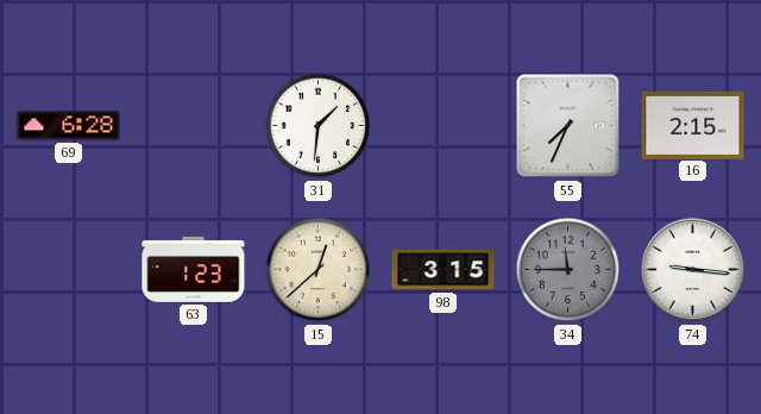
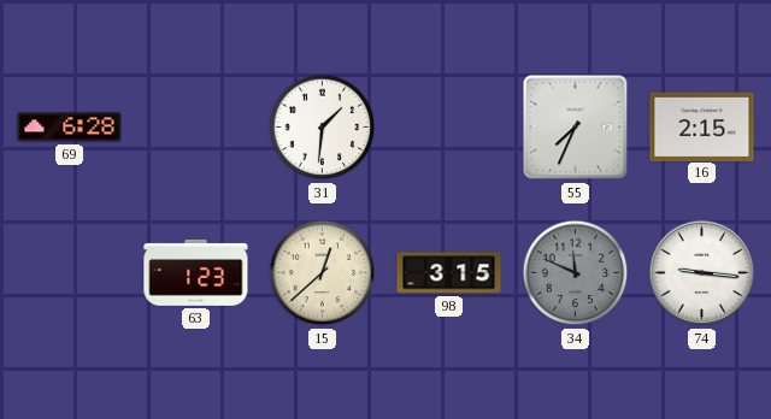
34: 11:45 -> 11:49 (576, 273)
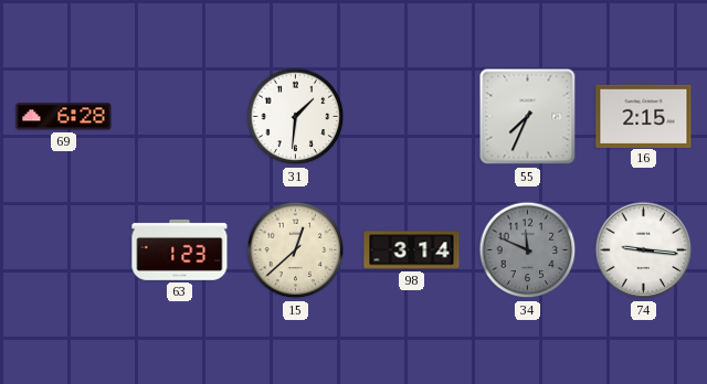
98: 3:15 -> 3:14 (412, 250)
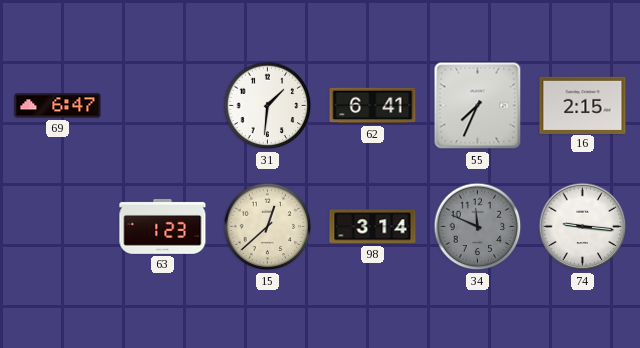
69: 6:28 -> 6:47 (58, 106)
62: none -> 6:41 (373, 106)
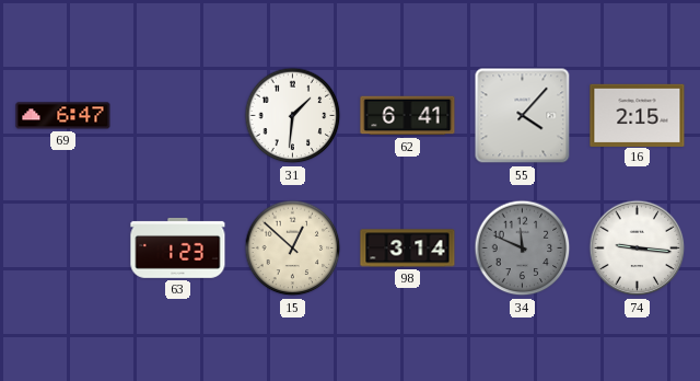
55: 7:34 -> 4:07 (523, 116)
15: 12:38 -> 12:52 (293, 249)
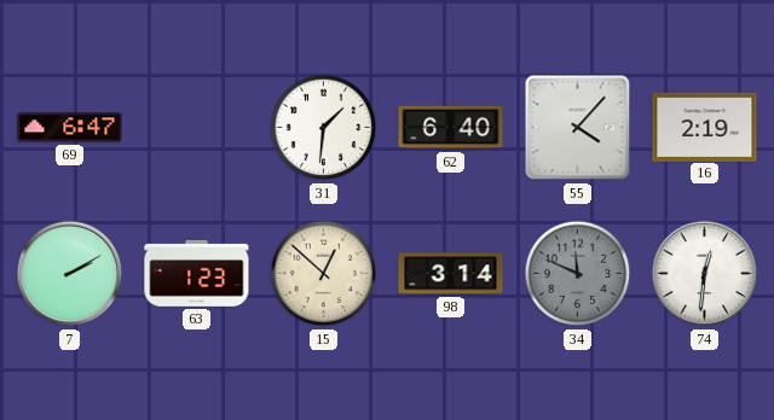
62: 6:41 -> 6:40 (451, 128)
16: 2:15 -> 2:19 (705, 127)
7: none -> 2:10 (70, 274)
74: 9:16 -> 12:31 (705, 274)
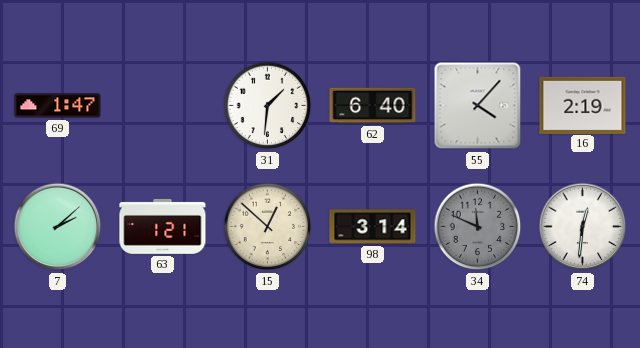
69: 6:47 -> 1:47 (58, 106)
7: 2:10 -> 2:08 (58, 227)
63: 1:23 -> 1:21 (163, 226)
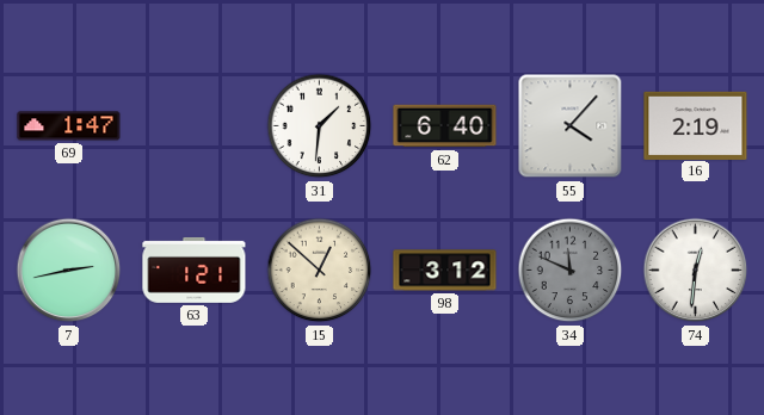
7: 2:08 -> 2:43 (69, 271)
98: 3:14 -> 3:12 (445, 271)
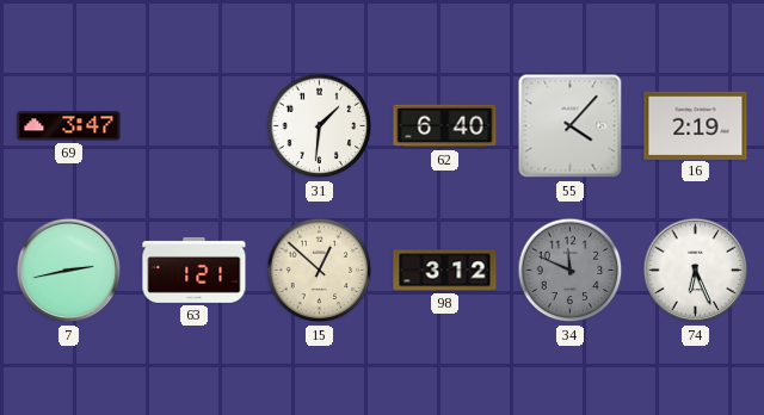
69: 1:47 -> 3:47 (69, 126)
74: 12:31 -> 6:26 (696, 271)
